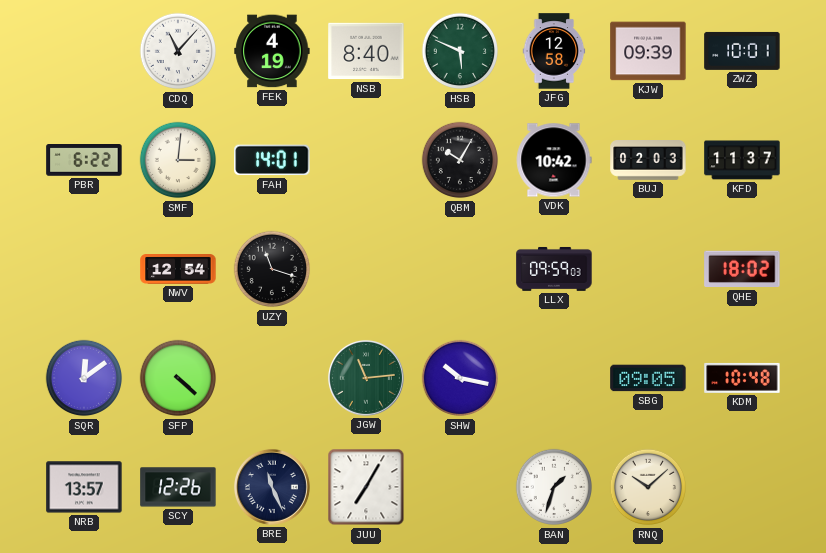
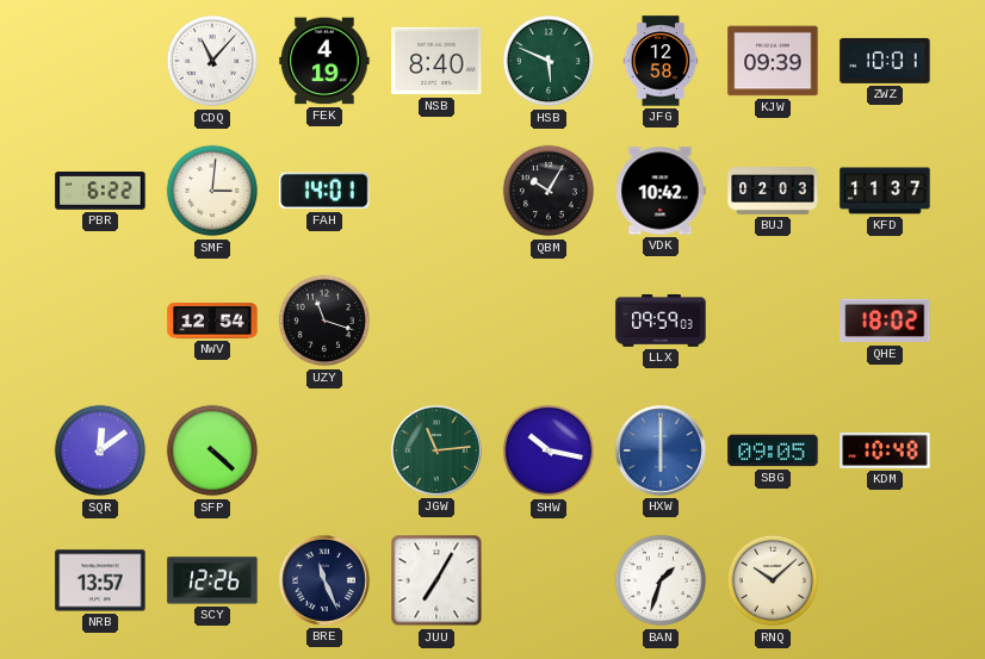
HXW: none -> 6:00 (661, 450)
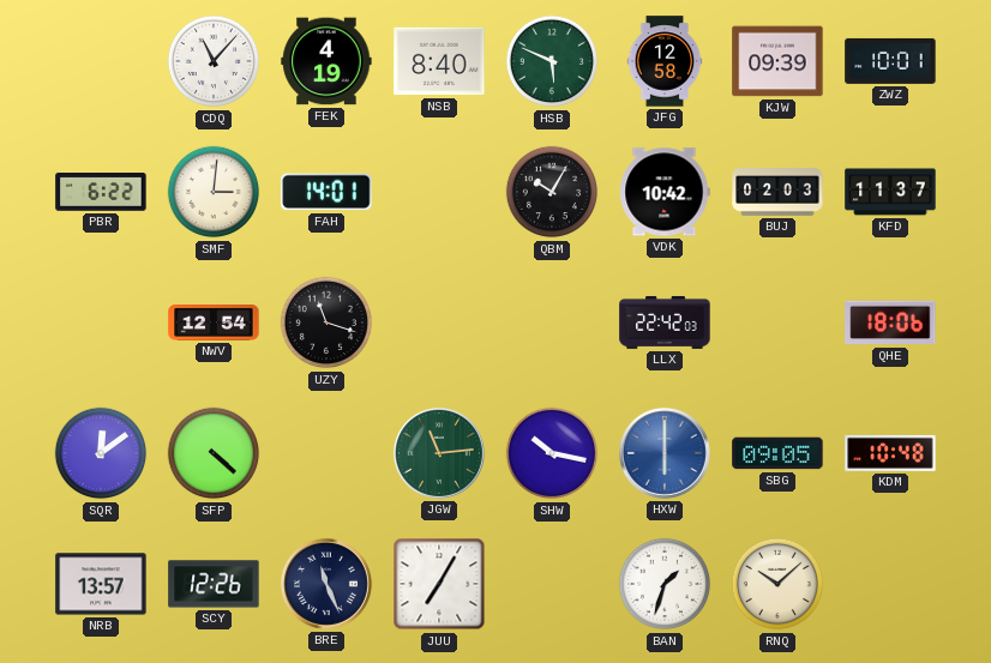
LLX: 09:59 -> 22:42 (665, 323)
QHE: 18:02 -> 18:06 (890, 323)
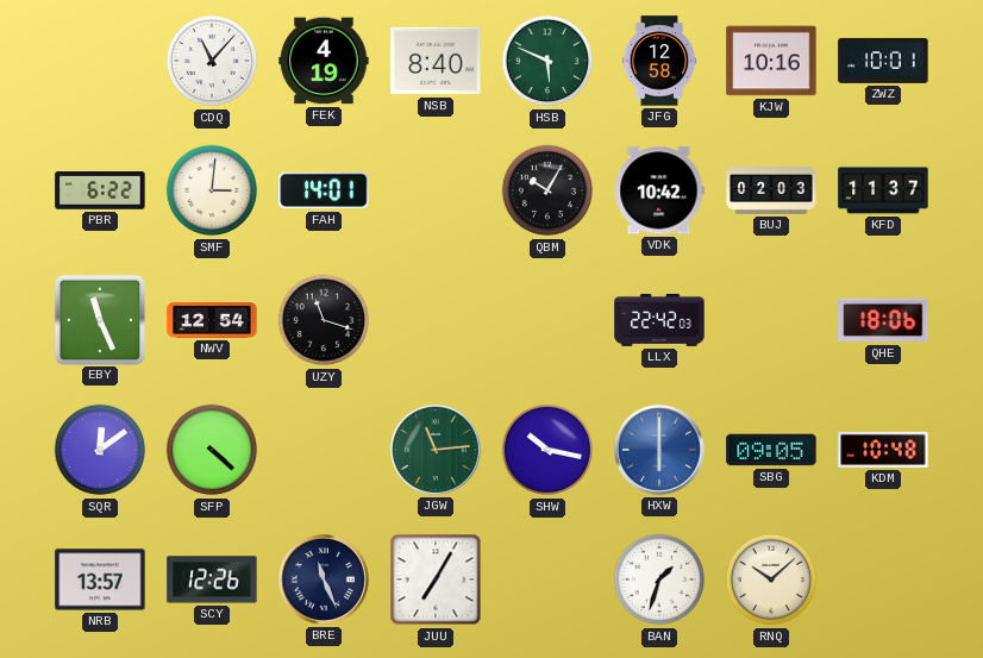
KJW: 09:39 -> 10:16 (771, 61)
EBY: none -> 11:26 (99, 319)
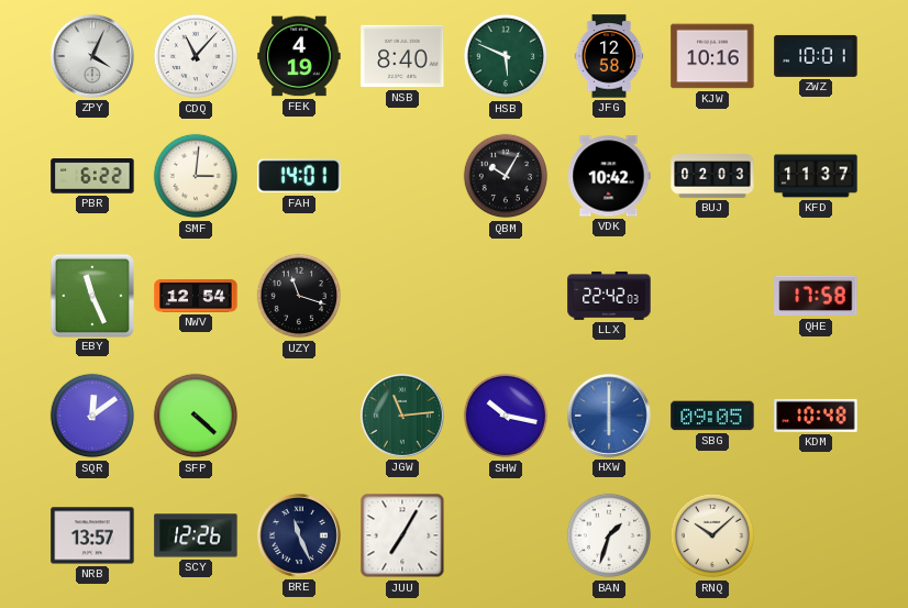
ZPY: none -> 4:04 (92, 56)
QHE: 18:06 -> 17:58 (816, 296)
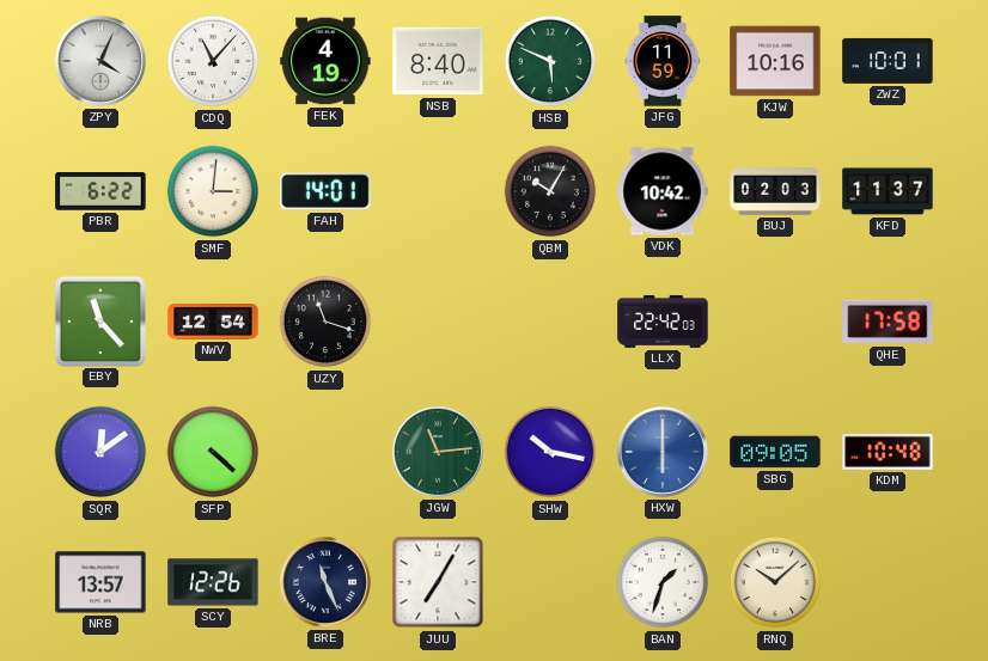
JFG: 12:58 -> 11:59 (663, 61)
EBY: 11:26 -> 11:23 (99, 320)
